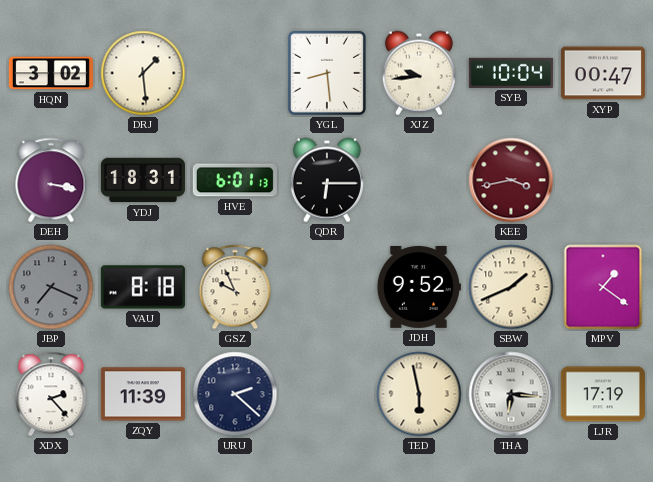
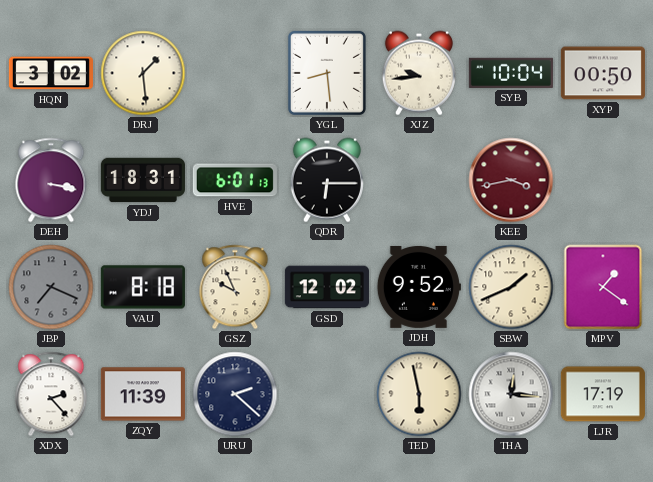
XYP: 00:47 -> 00:50 (603, 73)
GSD: none -> 12:02 (327, 287)
THA: 6:16 -> 12:16 (511, 394)
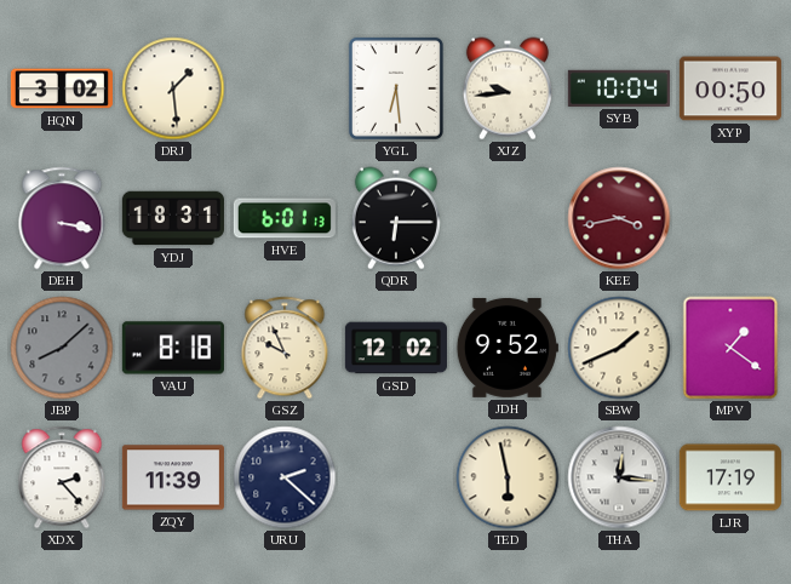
YGL: 8:29 -> 6:29 (396, 88)
JBP: 7:19 -> 8:08 (62, 348)
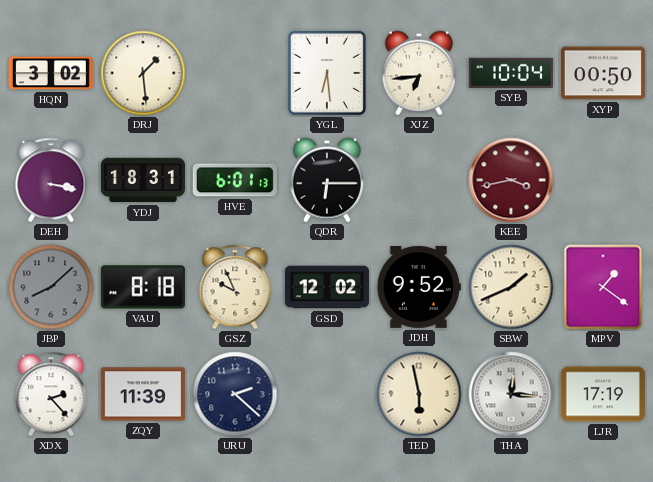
XJZ: 9:44 -> 6:44 (419, 73)
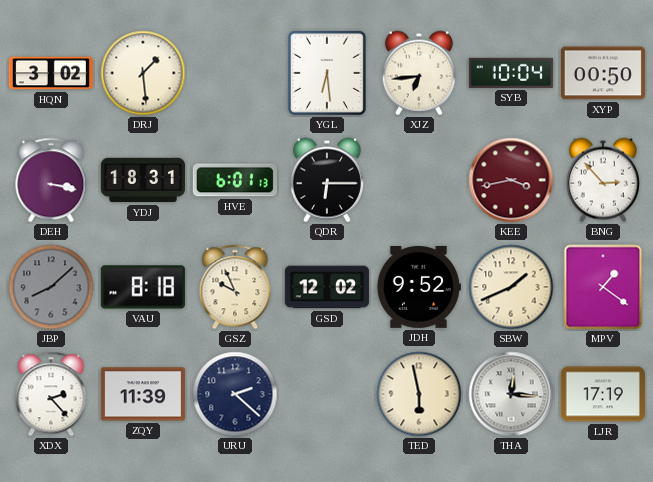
BNG: none -> 2:53 (603, 180)
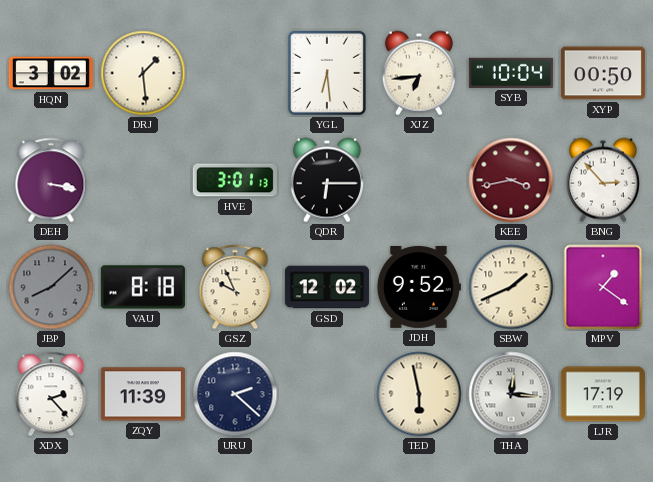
YDJ: 18:31 -> none (143, 180)
HVE: 6:01 -> 3:01 (235, 180)
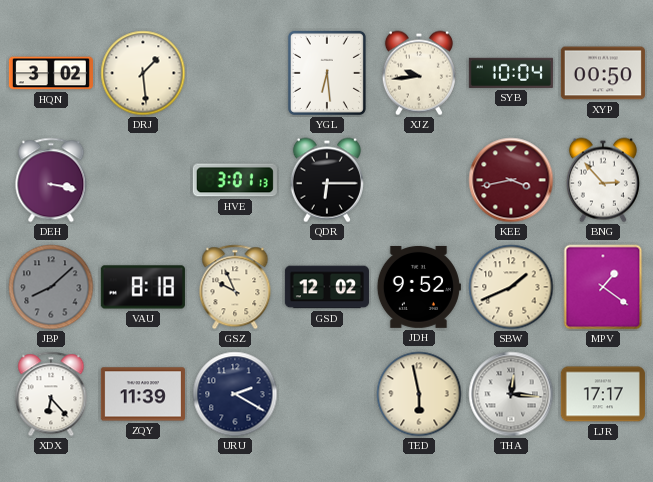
XJZ: 6:44 -> 9:44 (419, 73)
XDX: 2:23 -> 6:23 (51, 394)
URU: 2:22 -> 2:20 (235, 394)
LJR: 17:19 -> 17:17 (603, 394)
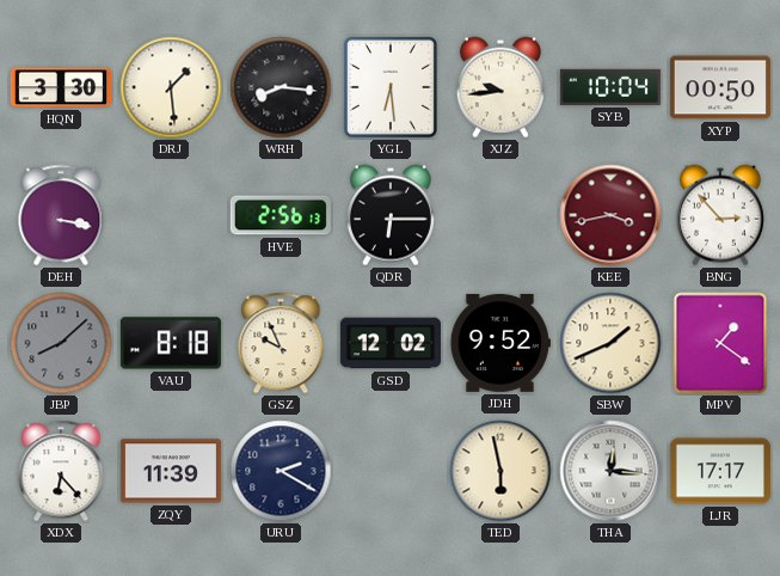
HQN: 3:02 -> 3:30 (61, 87)
WRH: none -> 8:16 (281, 87)
HVE: 3:01 -> 2:56 (281, 215)
